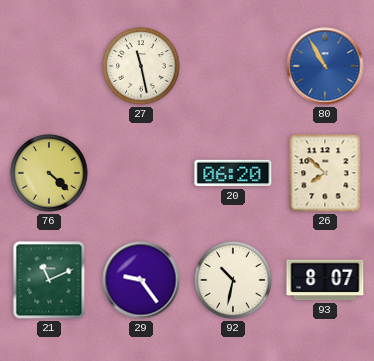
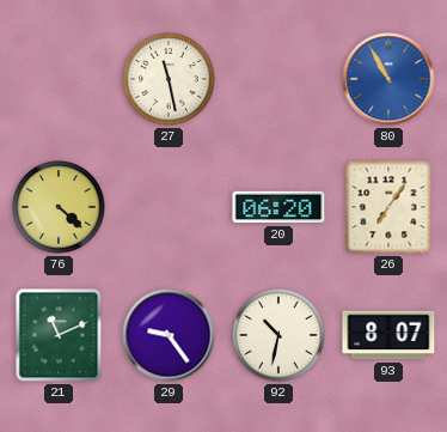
26: 7:52 -> 7:06 (388, 207)
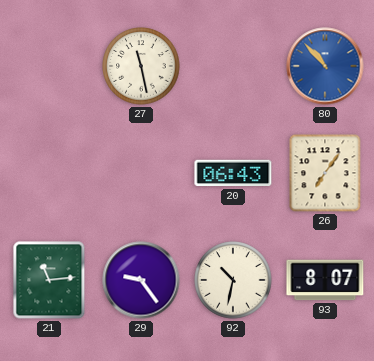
80: 10:55 -> 10:53 (325, 66)
76: 4:22 -> none (59, 207)
20: 06:20 -> 06:43 (233, 173)
21: 11:11 -> 11:14 (49, 280)
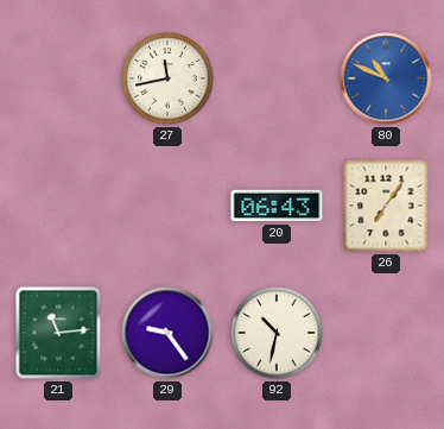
27: 11:28 -> 11:43 (167, 78)
80: 10:53 -> 10:49 (386, 78)
93: 8:07 -> none (325, 280)
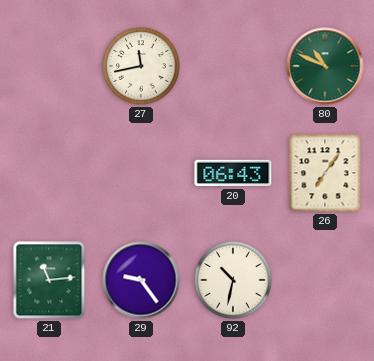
80 dial: blue -> green (325, 66)
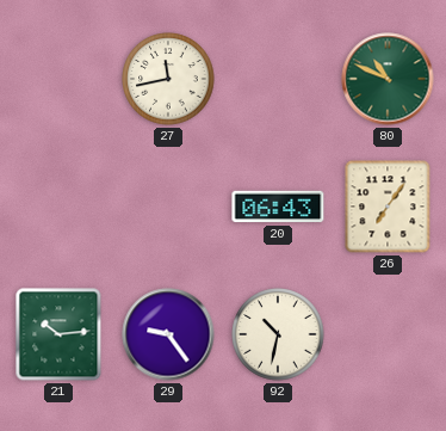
21: 11:14 -> 10:14 (58, 334)
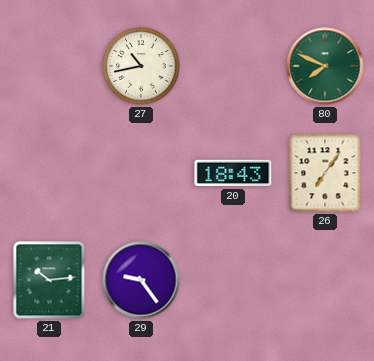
27: 11:43 -> 10:43 (141, 66)
80: 10:49 -> 7:49 (325, 66)
20: 06:43 -> 18:43 (233, 173)
92: 10:32 -> none (278, 334)
